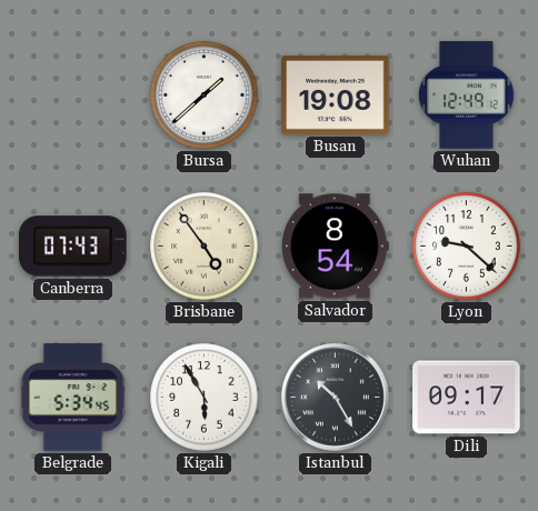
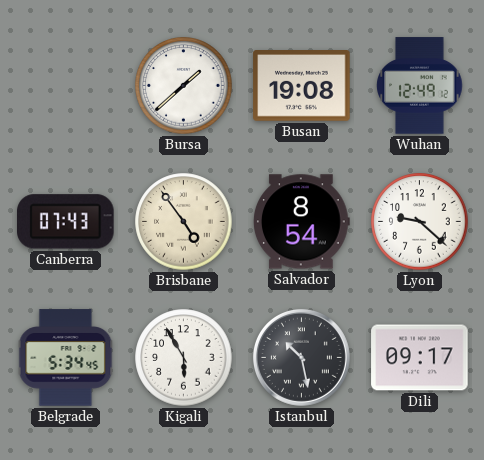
Istanbul: 10:25 -> 10:28 (301, 357)
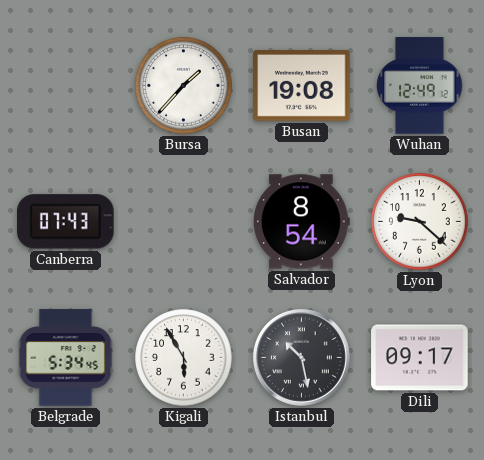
Bursa: 1:38 -> 1:37 (184, 86)
Brisbane: 4:54 -> none (184, 222)
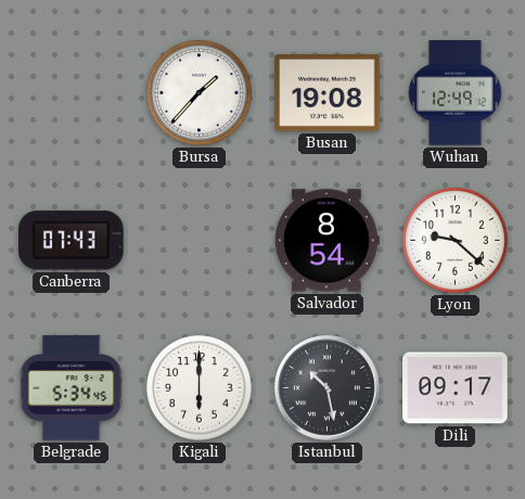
Kigali: 5:55 -> 6:00 (200, 388)
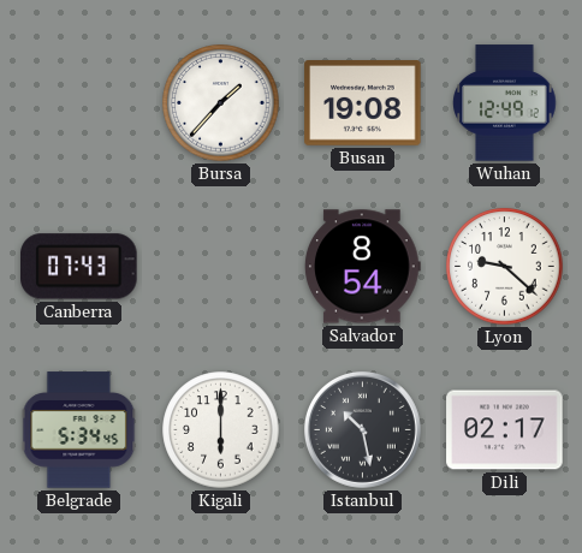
Dili: 09:17 -> 02:17 (505, 430)
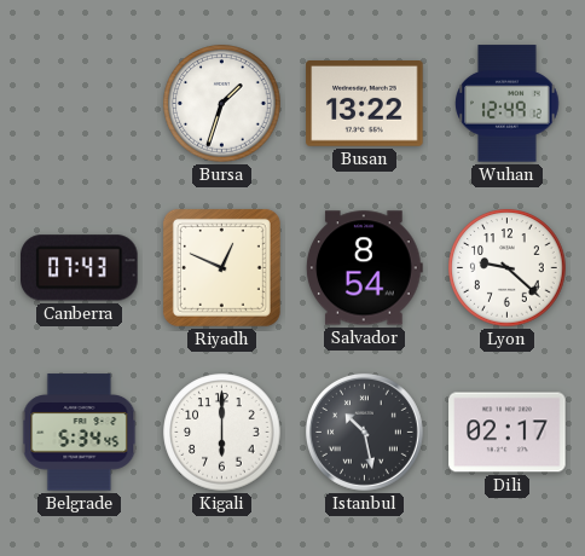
Bursa: 1:37 -> 1:33 (222, 104)
Busan: 19:08 -> 13:22 (365, 104)
Riyadh: none -> 12:49 (221, 267)
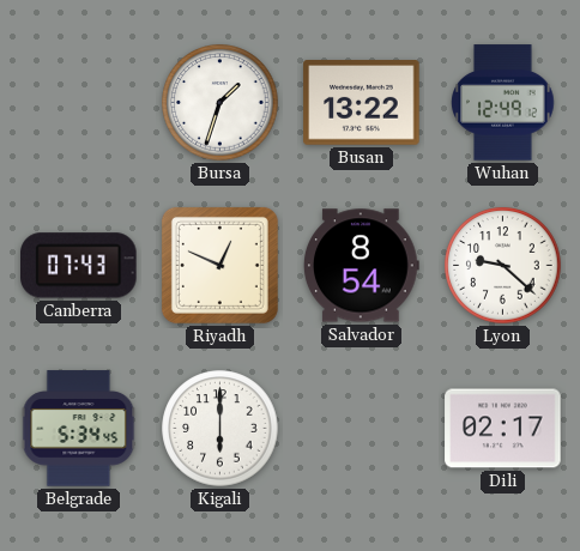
Istanbul: 10:28 -> none (364, 432)
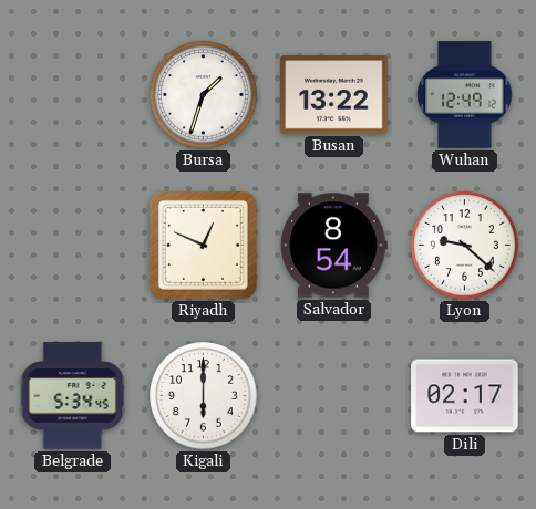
Canberra: 07:43 -> none (79, 266)
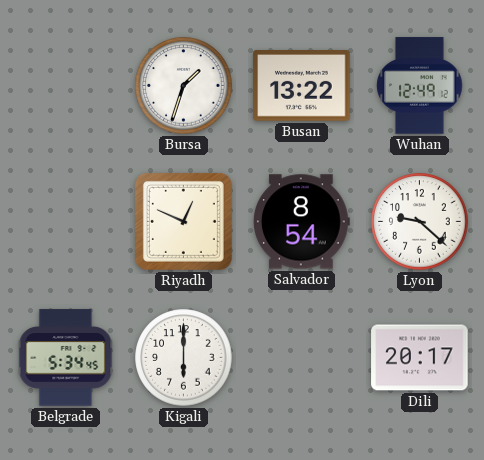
Dili: 02:17 -> 20:17 (420, 358)
